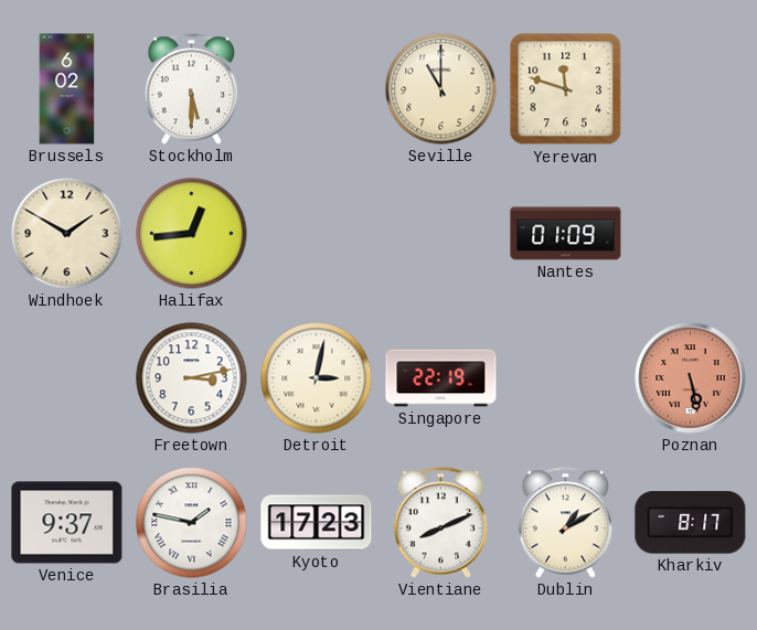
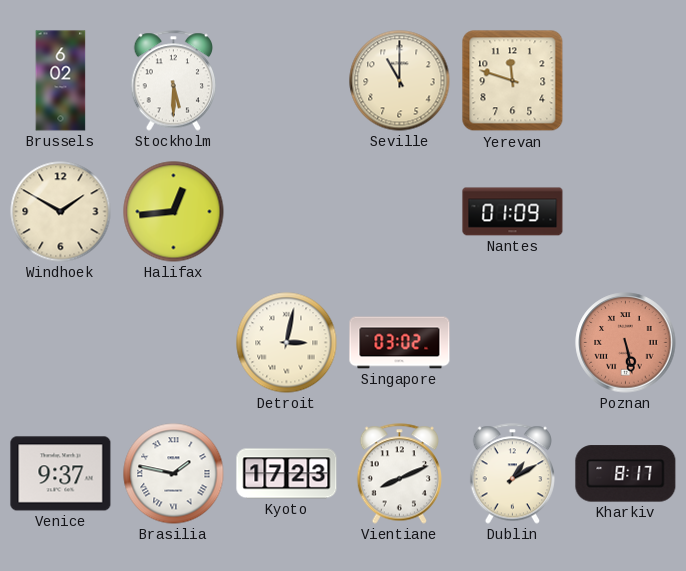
Freetown: 3:13 -> none (192, 378)
Singapore: 22:19 -> 03:02 (400, 343)
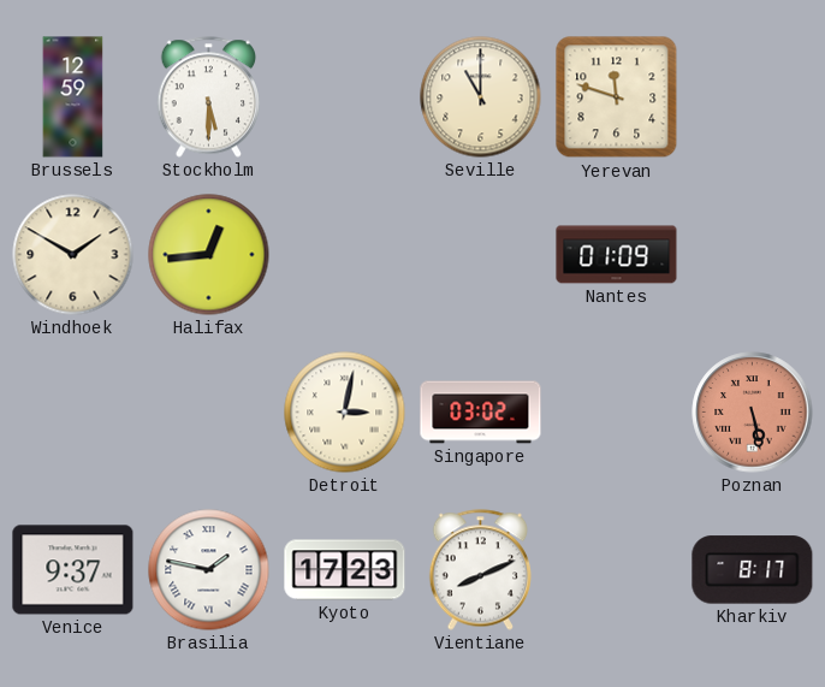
Brussels: 6:02 -> 12:59 (73, 97)
Dublin: 1:10 -> none (512, 474)
